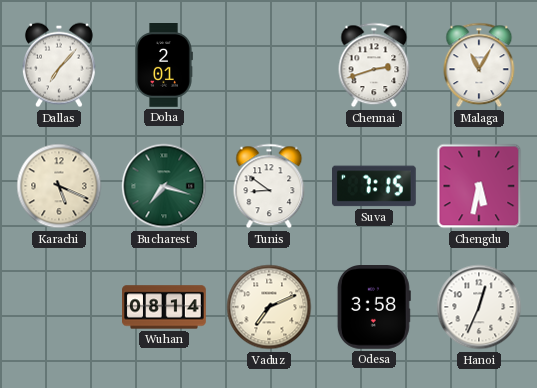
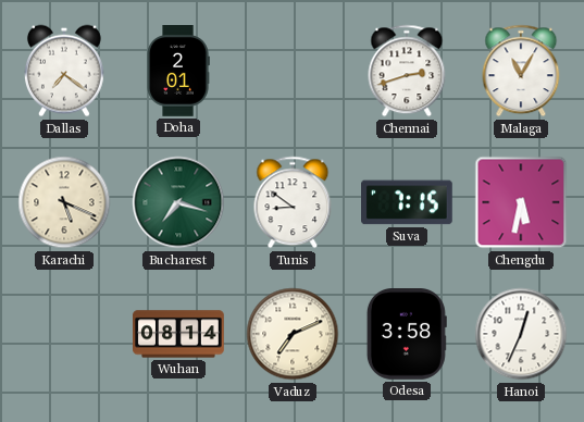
Dallas: 7:07 -> 7:21 (65, 71)
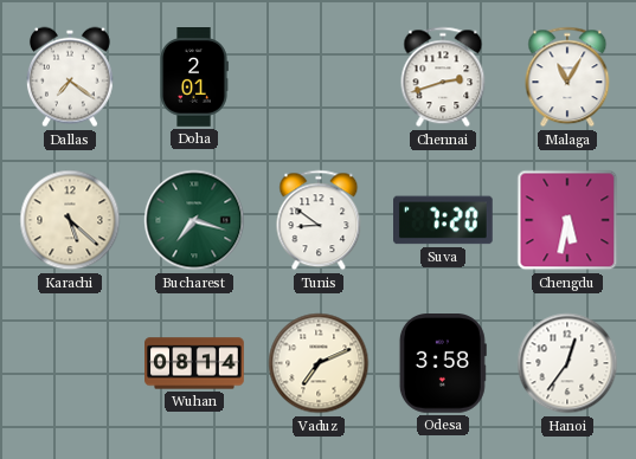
Karachi: 5:19 -> 5:22 (70, 220)
Suva: 7:15 -> 7:20 (444, 220)
Hanoi: 12:34 -> 12:36 (567, 363)
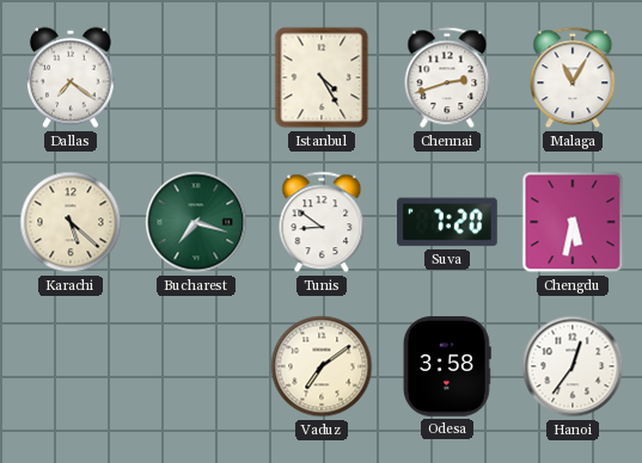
Doha: 2:01 -> none (194, 77)
Istanbul: none -> 4:25 (322, 78)
Wuhan: 08:14 -> none (194, 363)
Vaduz: 7:11 -> 7:09 (322, 366)
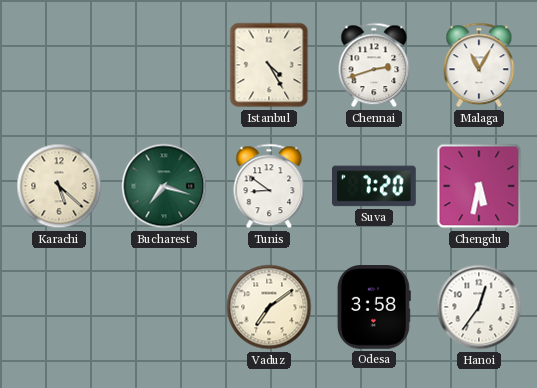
Dallas: 7:21 -> none (72, 78)
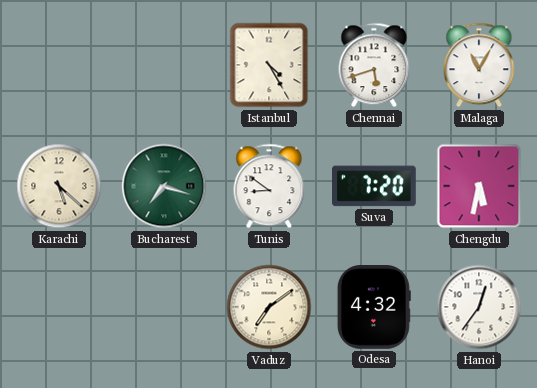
Chennai: 2:42 -> 5:42 (374, 65)
Odesa: 3:58 -> 4:32 (374, 308)
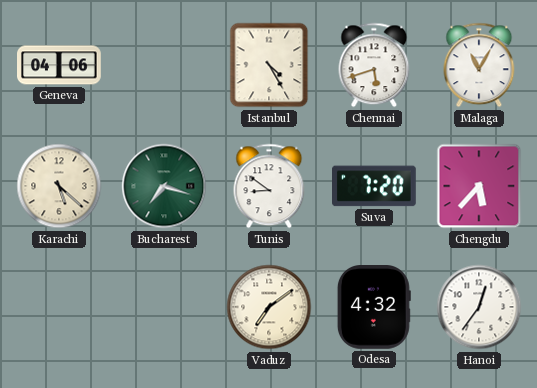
Geneva: none -> 04:06 (60, 65)
Chengdu: 5:32 -> 5:37 (479, 186)
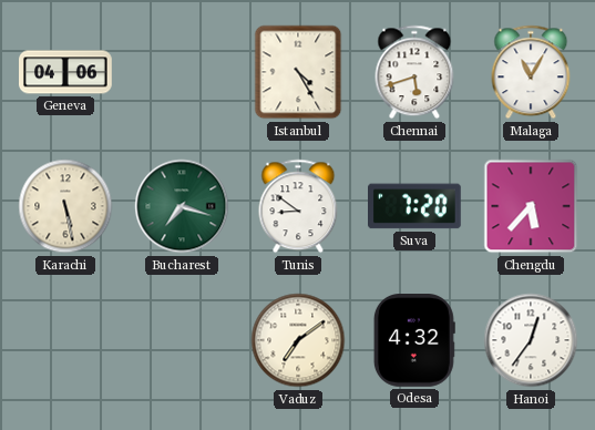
Karachi: 5:22 -> 5:28 (65, 206)
